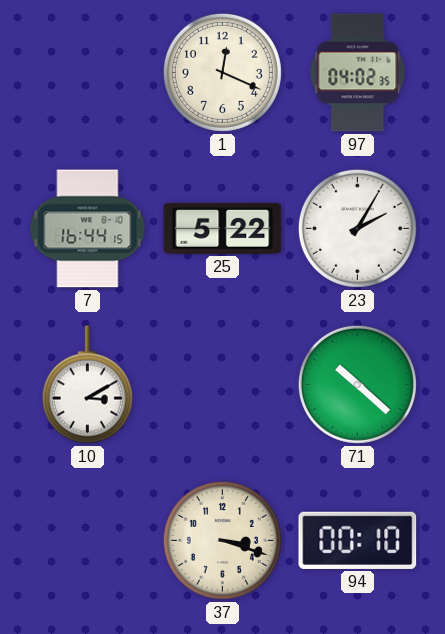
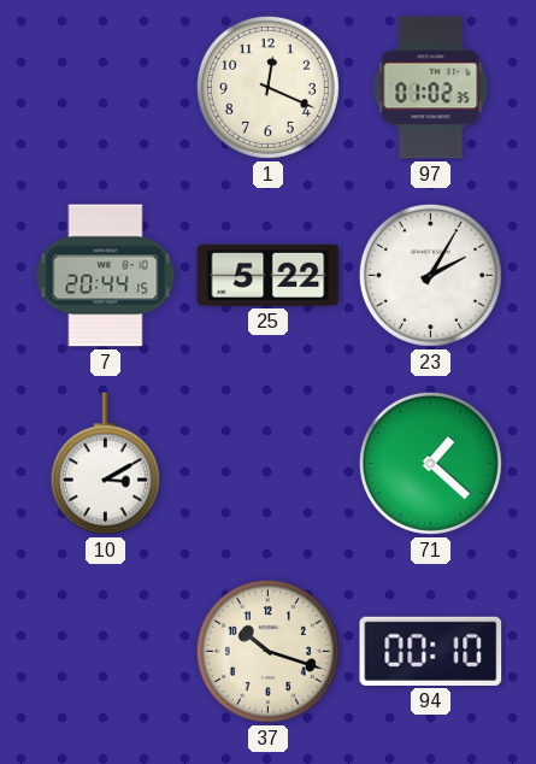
97: 04:02 -> 01:02 (431, 88)
7: 16:44 -> 20:44 (106, 276)
71: 10:22 -> 1:22 (430, 463)
37: 3:18 -> 10:18 (267, 651)
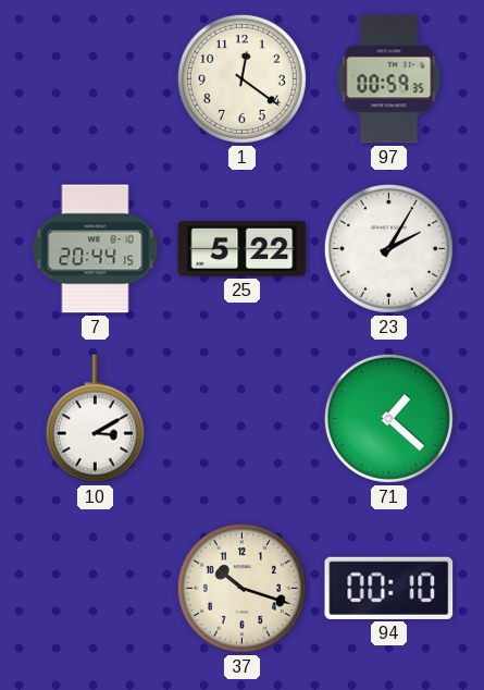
1: 12:19 -> 12:21 (241, 78)
97: 01:02 -> 00:59 (389, 79)
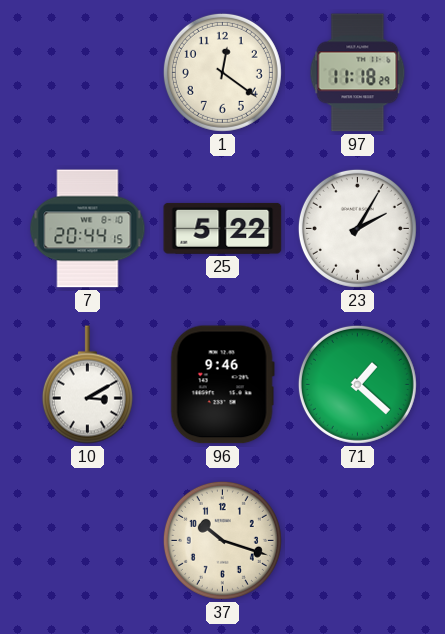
97: 00:59 -> 11:18 (358, 73)
96: none -> 9:46 (222, 385)
94: 00:10 -> none (389, 588)
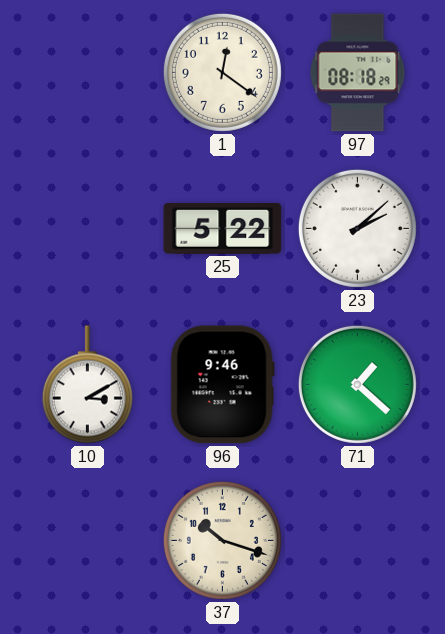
97: 11:18 -> 08:18 (358, 73)
7: 20:44 -> none (88, 229)
23: 2:05 -> 2:08 (357, 228)
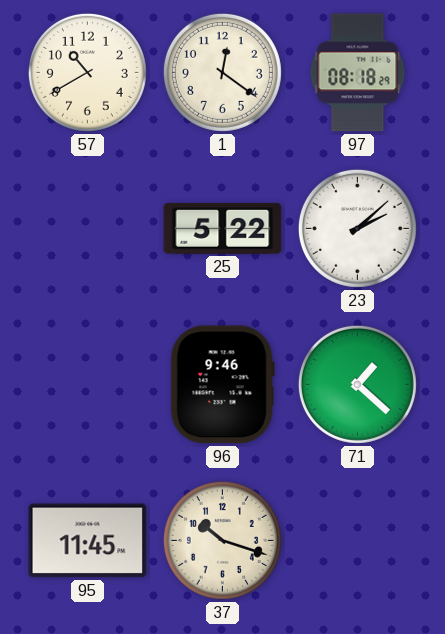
57: none -> 10:40 (87, 72)
10: 3:10 -> none (87, 385)
95: none -> 11:45 (88, 541)
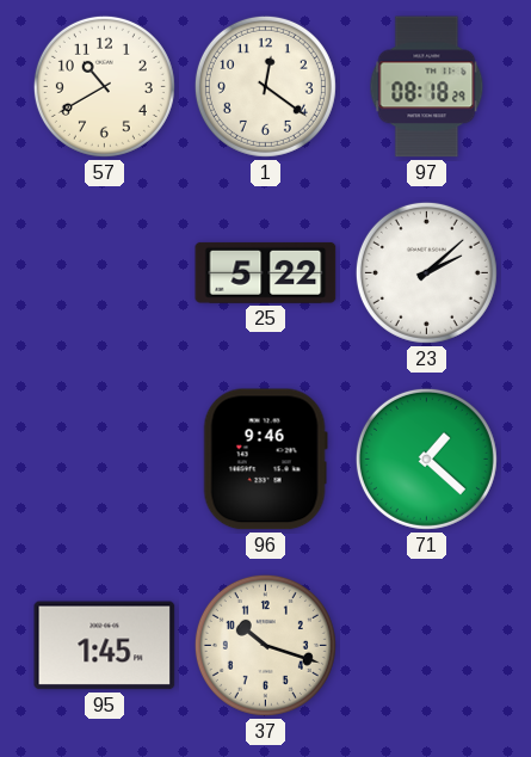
95: 11:45 -> 1:45 (105, 646)
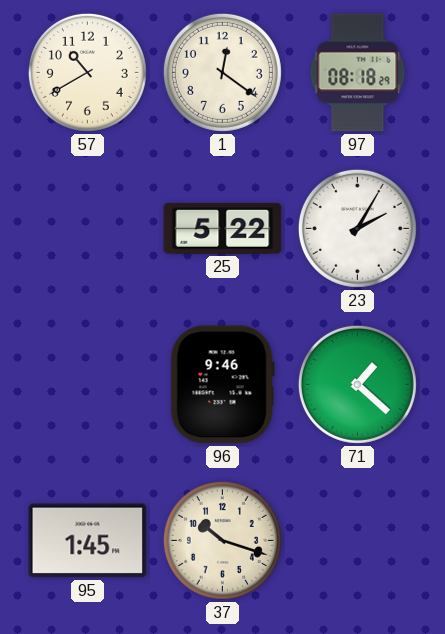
23: 2:08 -> 2:05 (357, 228)
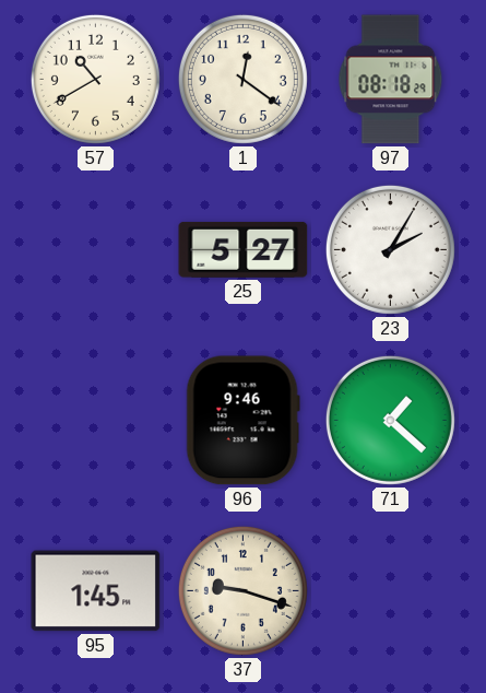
25: 5:22 -> 5:27 (244, 249)
37: 10:18 -> 9:18 (242, 590)
